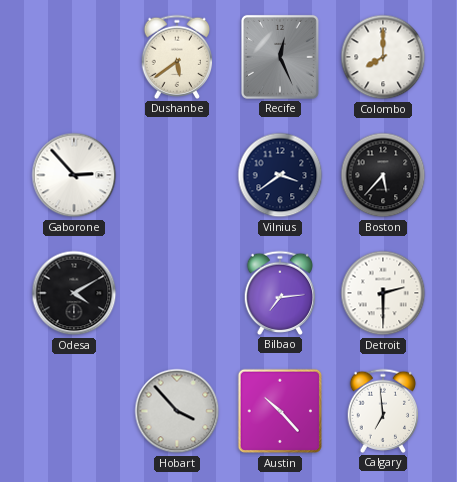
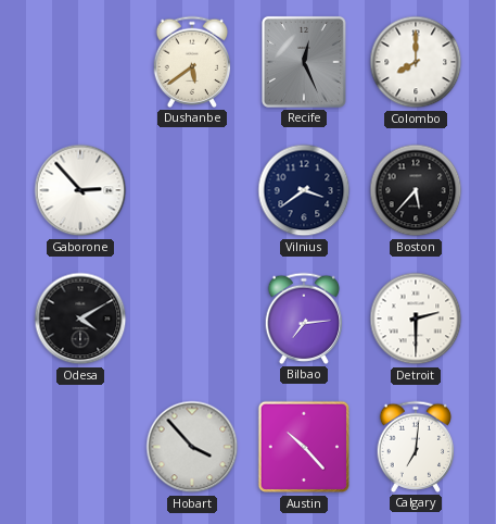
Calgary: 6:59 -> 7:01 (416, 447)
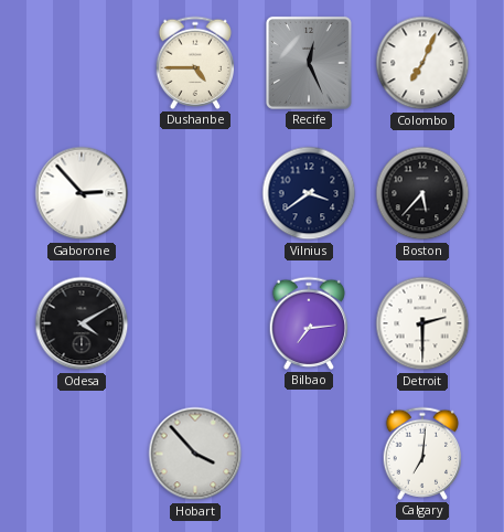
Dushanbe: 5:39 -> 4:45 (195, 63)
Colombo: 8:00 -> 7:04 (422, 63)
Austin: 10:23 -> none (304, 447)
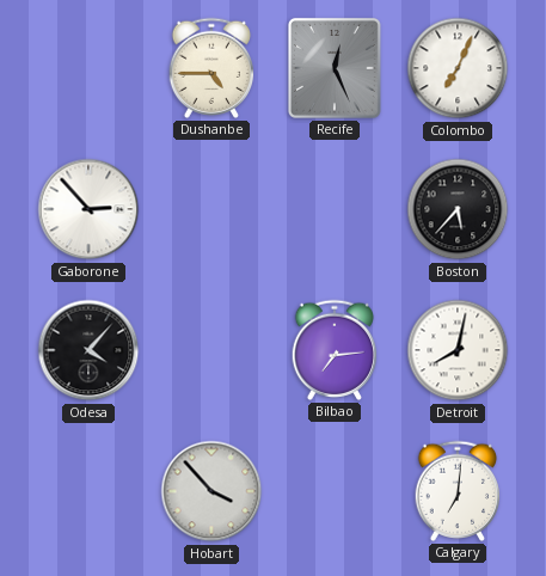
Vilnius: 3:39 -> none (309, 193)
Odesa: 4:10 -> 4:07 (88, 350)
Detroit: 2:30 -> 8:02 (458, 350)
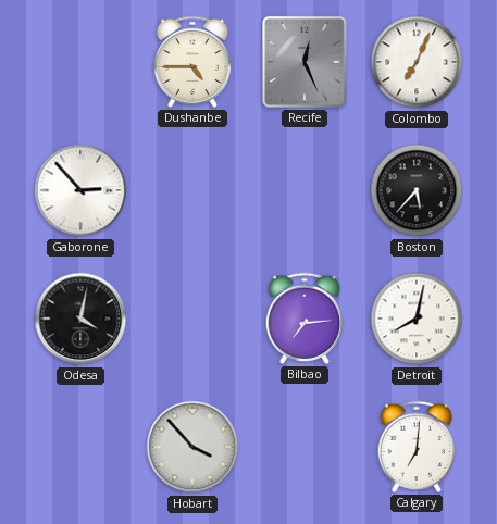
Odesa: 4:07 -> 4:02 (80, 319)
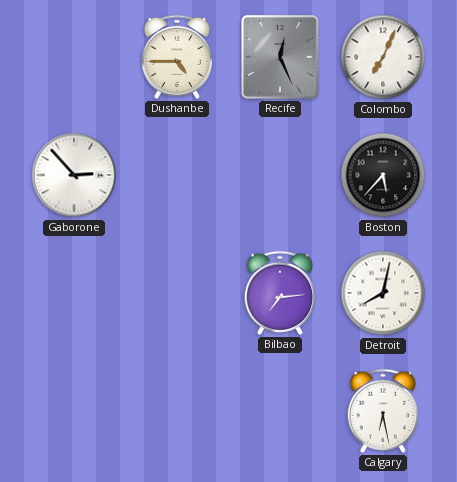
Odesa: 4:02 -> none (80, 319)
Hobart: 3:53 -> none (192, 447)
Calgary: 7:01 -> 6:28 (383, 411)
